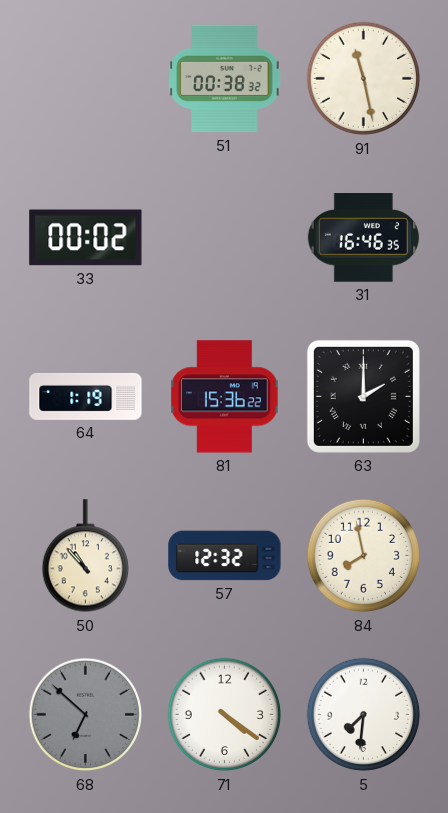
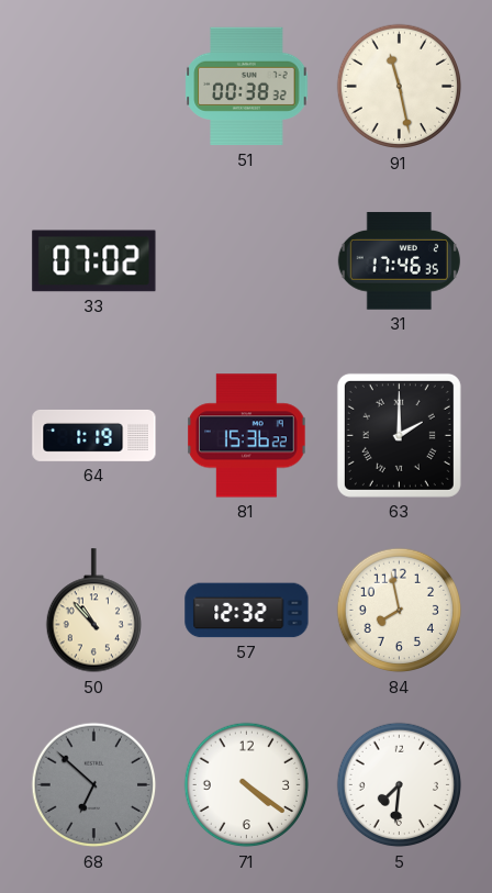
33: 00:02 -> 07:02 (94, 261)
31: 16:46 -> 17:46 (399, 261)
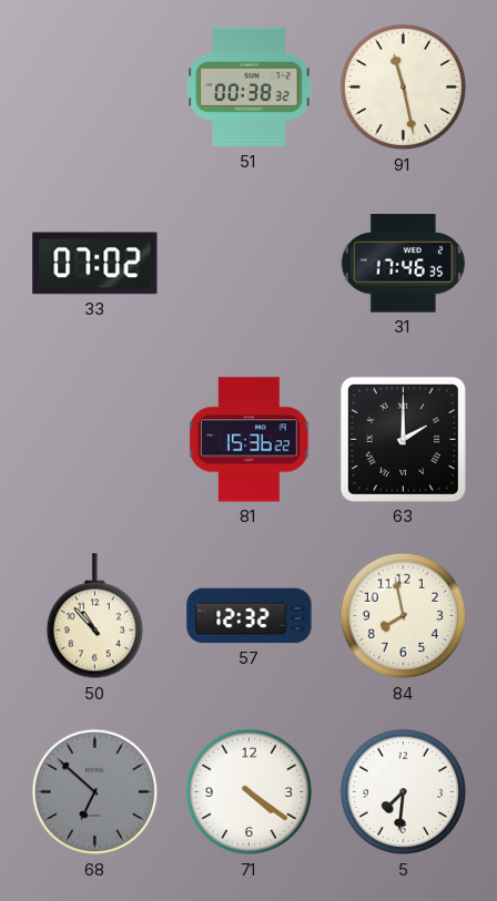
64: 1:19 -> none (94, 436)
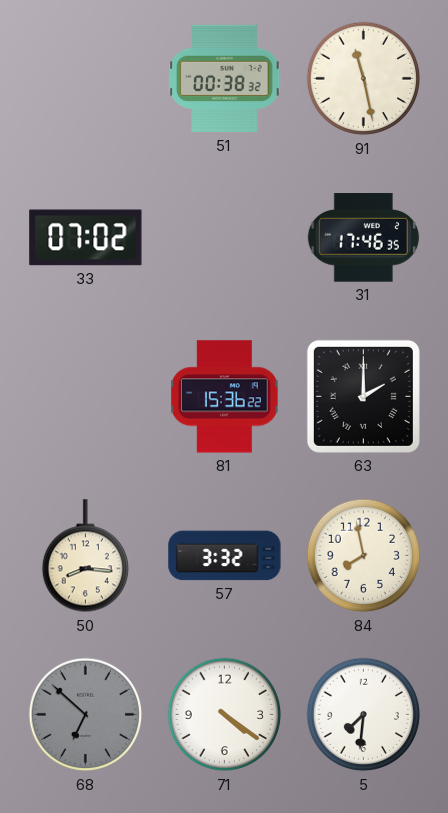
50: 10:53 -> 8:16 (85, 556)
57: 12:32 -> 3:32 (225, 556)
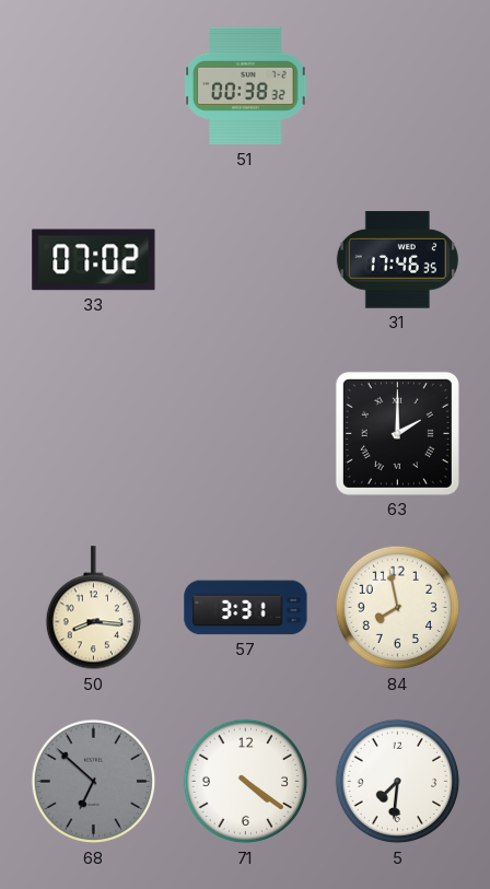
91: 11:28 -> none (364, 79)
81: 15:36 -> none (225, 397)
57: 3:32 -> 3:31 (246, 608)
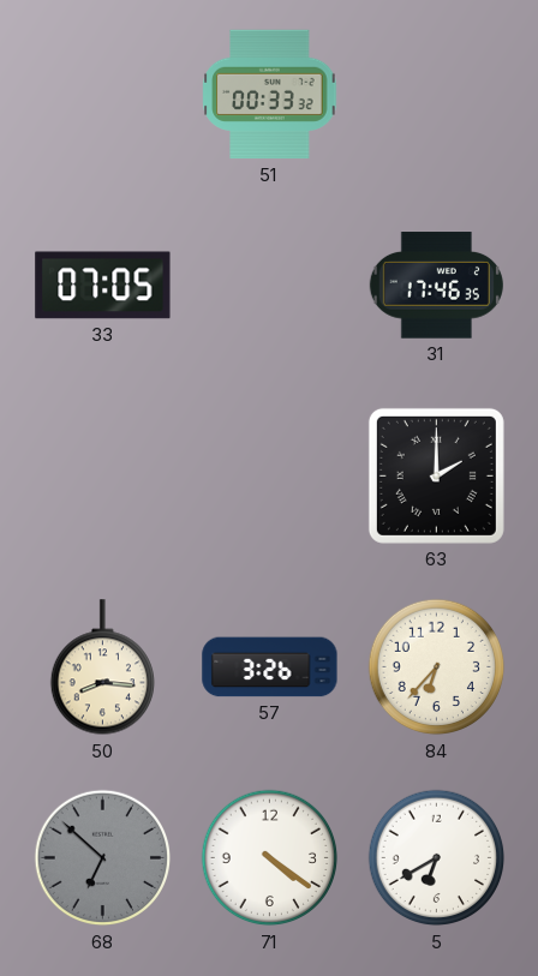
51: 00:38 -> 00:33 (270, 95)
33: 07:02 -> 07:05 (103, 286)
57: 3:31 -> 3:26 (270, 667)
84: 7:58 -> 6:37 (437, 667)
5: 7:31 -> 6:40 (437, 858)
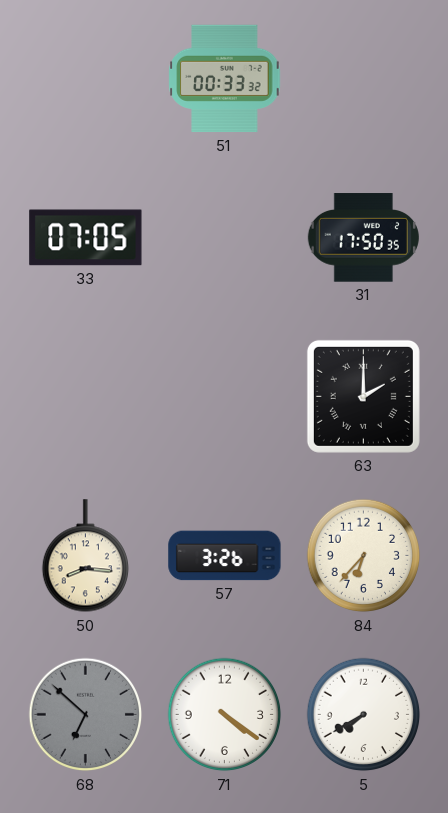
31: 17:46 -> 17:50 (363, 238)
5: 6:40 -> 7:40 (364, 715)
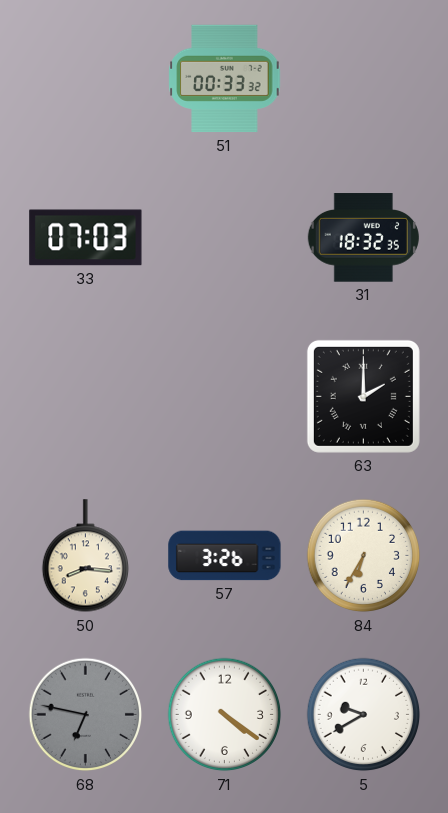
33: 07:05 -> 07:03 (86, 238)
31: 17:50 -> 18:32 (363, 238)
84: 6:37 -> 6:35 (364, 556)
68: 6:52 -> 6:47 (86, 715)
5: 7:40 -> 9:40 (364, 715)
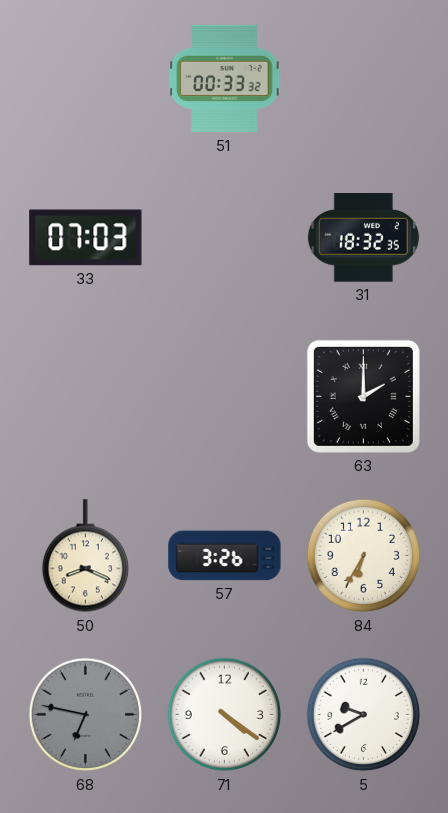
50: 8:16 -> 8:19 (85, 556)
